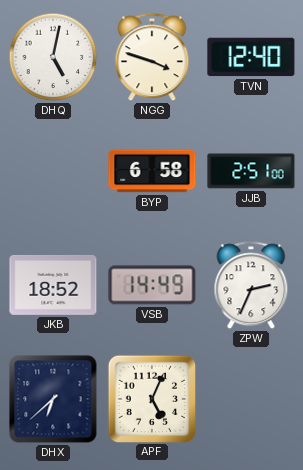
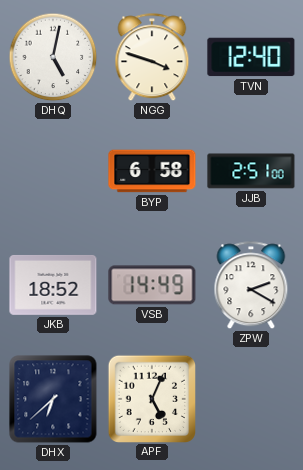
ZPW: 2:34 -> 2:20 (251, 286)
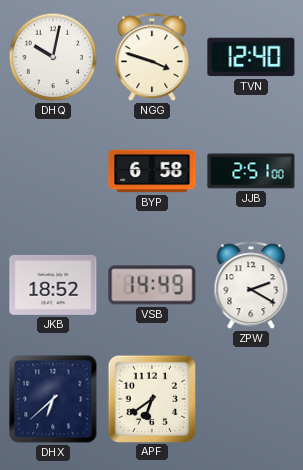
DHQ: 5:02 -> 10:02 (53, 57)
APF: 5:04 -> 6:39 (151, 398)
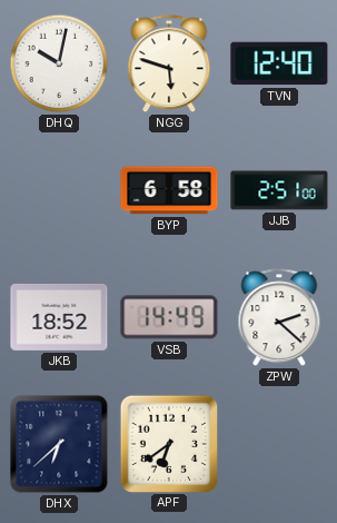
NGG: 3:48 -> 5:48 (169, 65)
ZPW: 2:20 -> 2:22 (279, 318)
